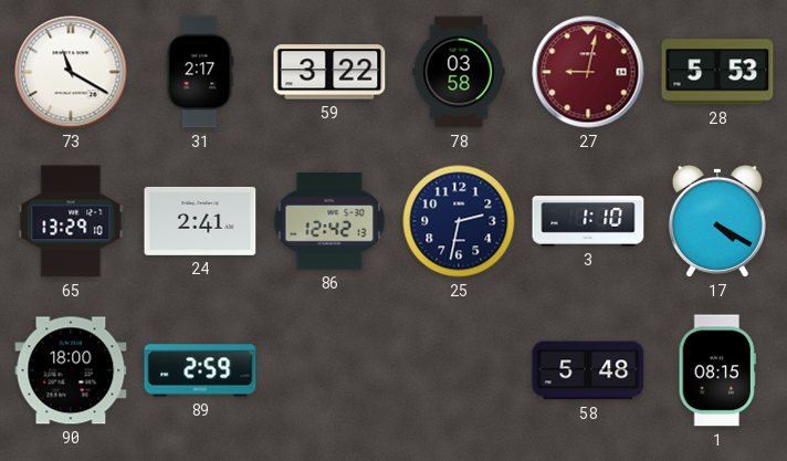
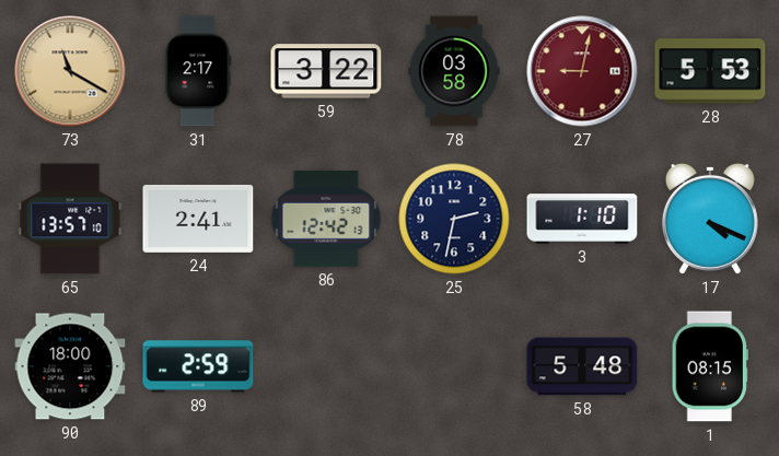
73 dial: white -> champagne (70, 71)
65: 13:29 -> 13:57 (70, 219)
17: 4:20 -> 4:19 (710, 219)
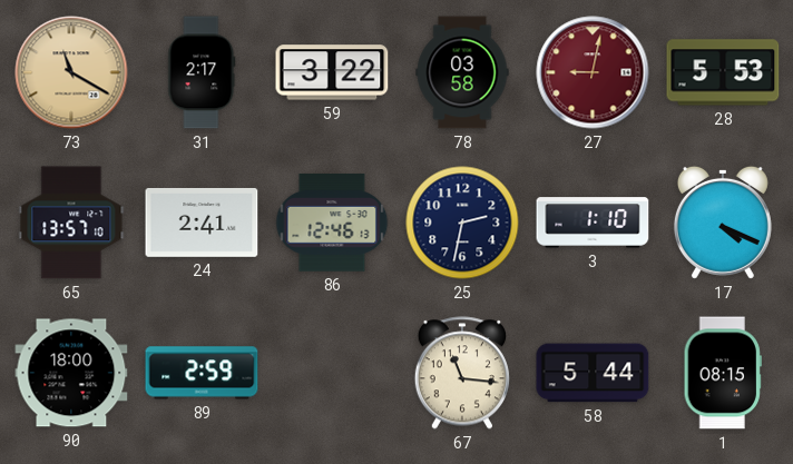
86: 12:42 -> 12:46 (332, 223)
67: none -> 11:16 (462, 373)
58: 5:48 -> 5:44 (593, 373)
